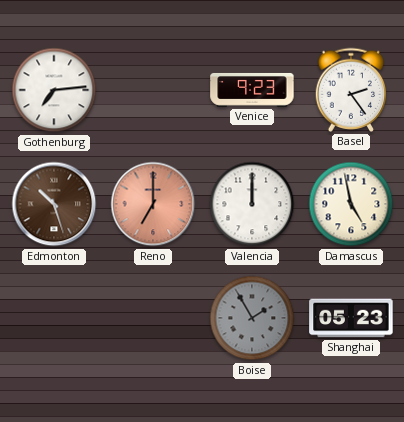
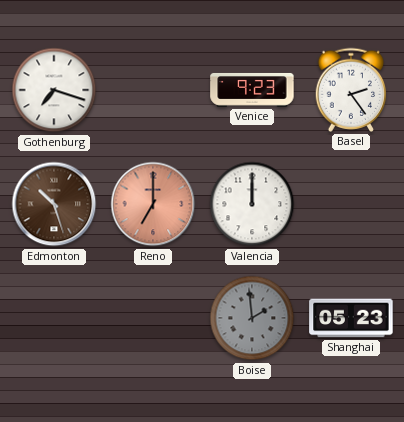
Gothenburg: 7:14 -> 7:18 (54, 90)
Damascus: 4:58 -> none (351, 204)
Boise: 1:55 -> 1:59 (252, 318)
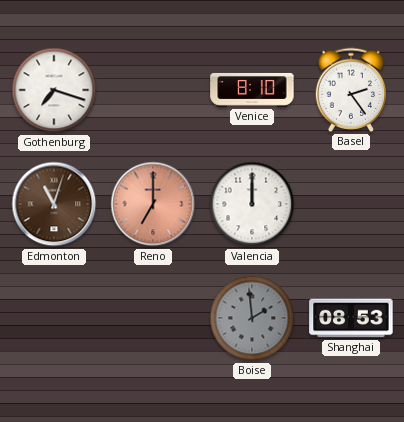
Venice: 9:23 -> 8:10 (252, 90)
Edmonton: 10:27 -> 11:03 (54, 204)
Shanghai: 05:23 -> 08:53 (351, 318)
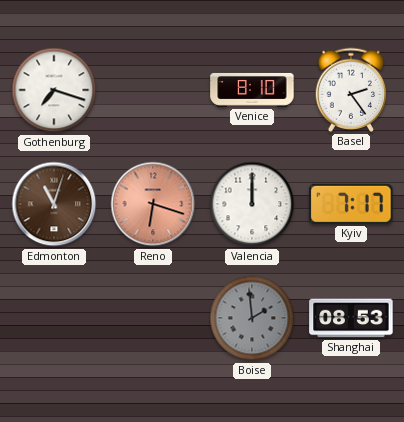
Reno: 7:00 -> 6:18 (153, 204)
Kyiv: none -> 7:17 (351, 204)
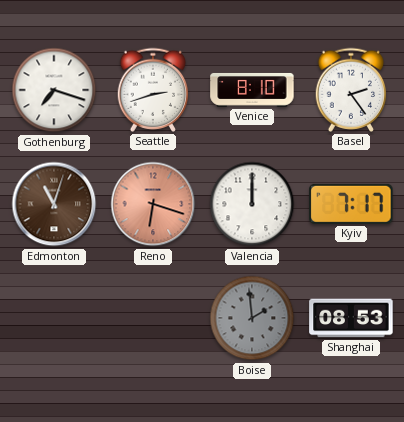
Seattle: none -> 2:42 (153, 90)
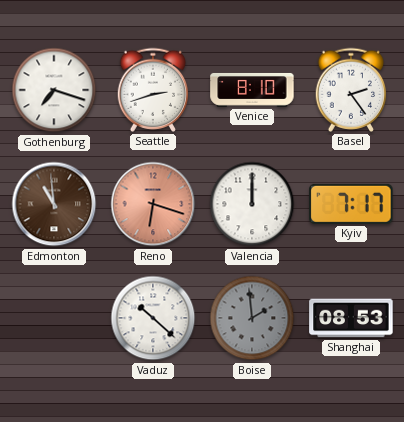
Edmonton: 11:03 -> 10:59 (54, 204)
Vaduz: none -> 10:22 (153, 318)
